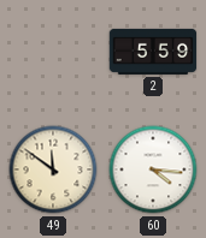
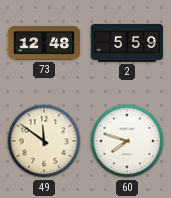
73: none -> 12:48 (44, 43)
60: 4:16 -> 7:48 (127, 141)
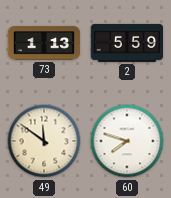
73: 12:48 -> 1:13 (44, 43)
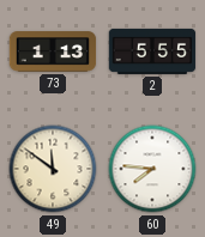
2: 5:59 -> 5:55 (152, 51)
60: 7:48 -> 7:46 (152, 169)
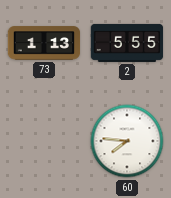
49: 11:51 -> none (53, 169)
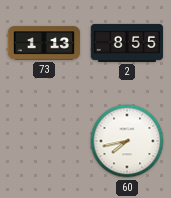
2: 5:55 -> 8:55 (127, 43)
60: 7:46 -> 7:43 (127, 141)
